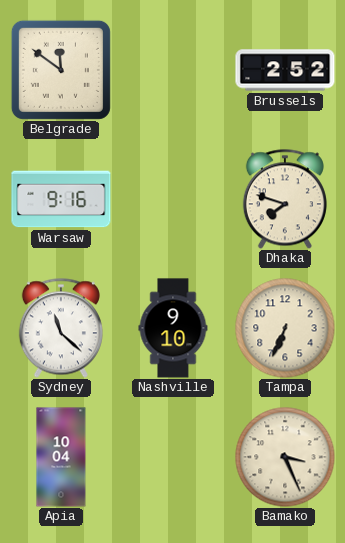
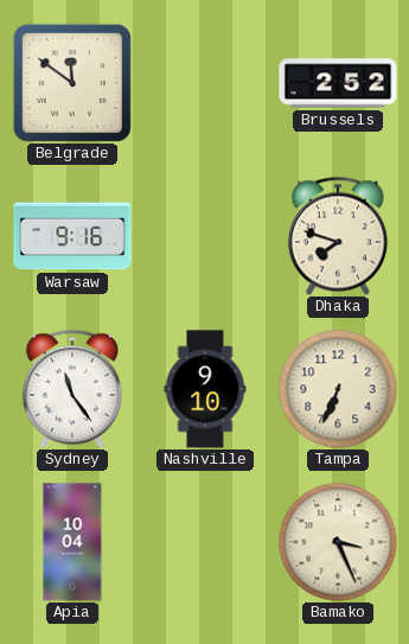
Sydney: 11:22 -> 11:24 (72, 389)
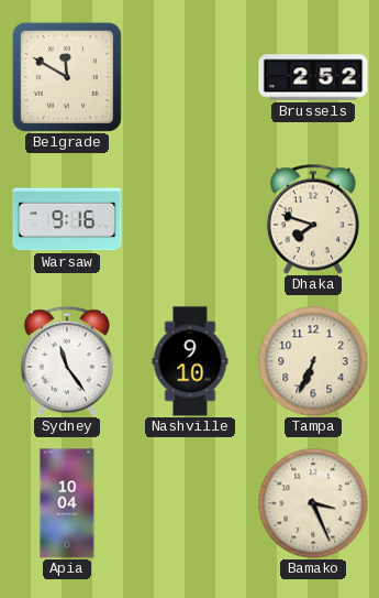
Belgrade: 11:51 -> 11:50 (67, 77)
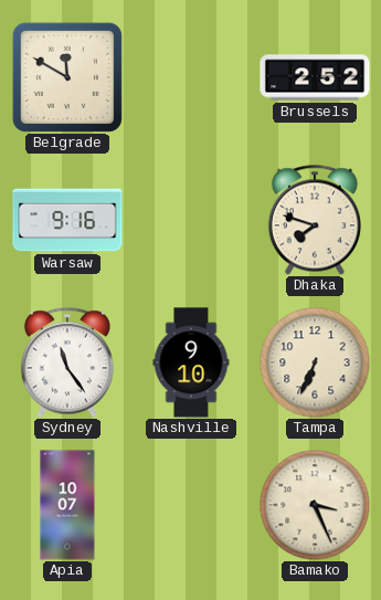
Apia: 10:04 -> 10:07 (67, 505)
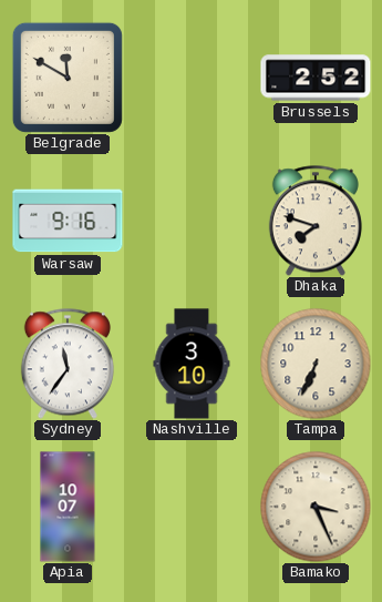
Sydney: 11:24 -> 11:36 (68, 364)
Nashville: 9:10 -> 3:10 (192, 364)
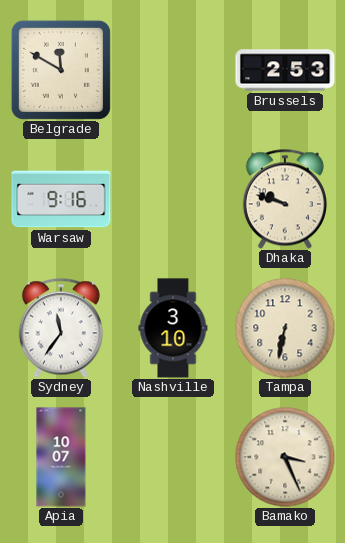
Brussels: 2:52 -> 2:53 (285, 70)
Dhaka: 7:48 -> 9:48 (285, 199)
Tampa: 6:34 -> 6:32 (285, 328)
